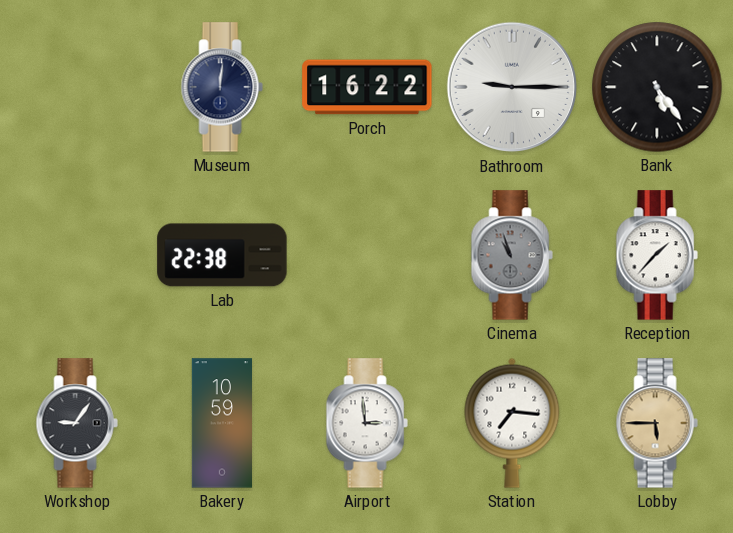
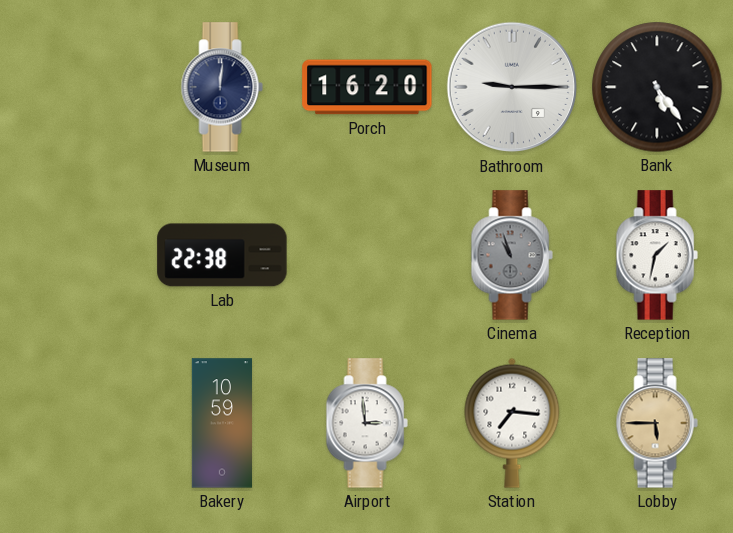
Porch: 16:22 -> 16:20 (367, 87)
Reception: 1:37 -> 1:32 (657, 255)
Workshop: 9:06 -> none (77, 423)
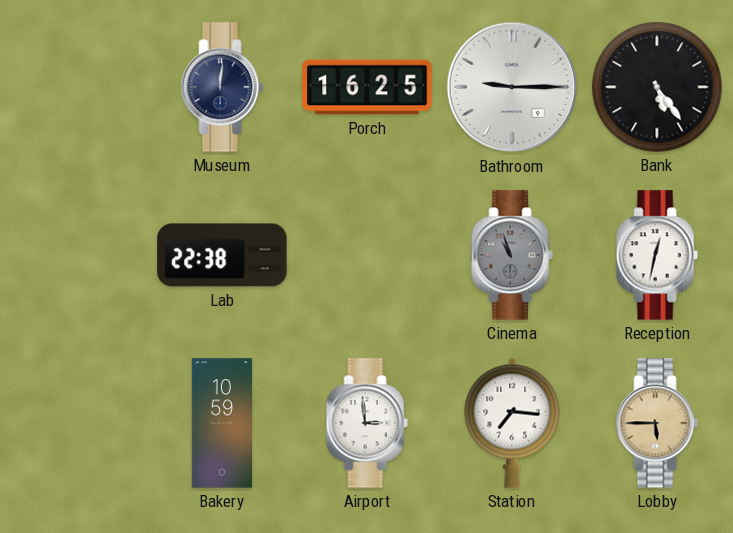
Porch: 16:20 -> 16:25 (367, 87)
Reception: 1:32 -> 12:32 (657, 255)
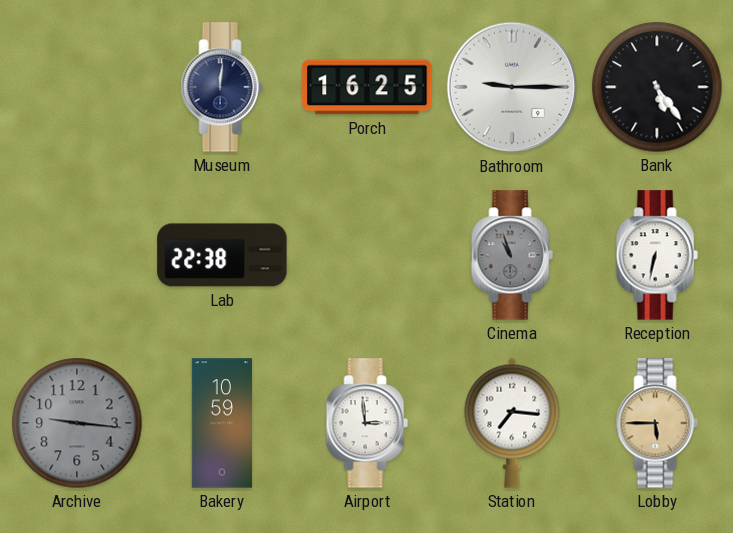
Reception: 12:32 -> 6:32 (657, 255)
Archive: none -> 9:16 (77, 423)
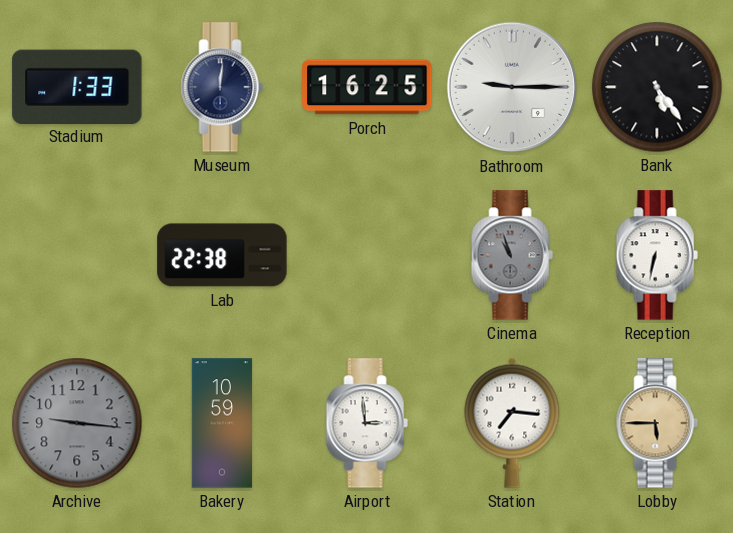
Stadium: none -> 1:33 (77, 86)
